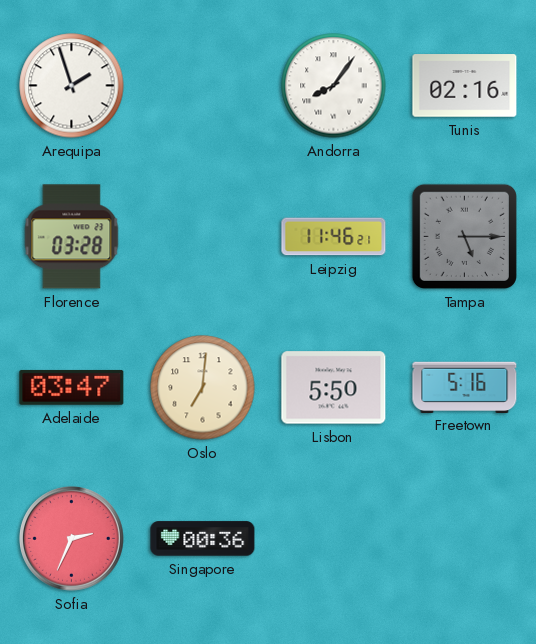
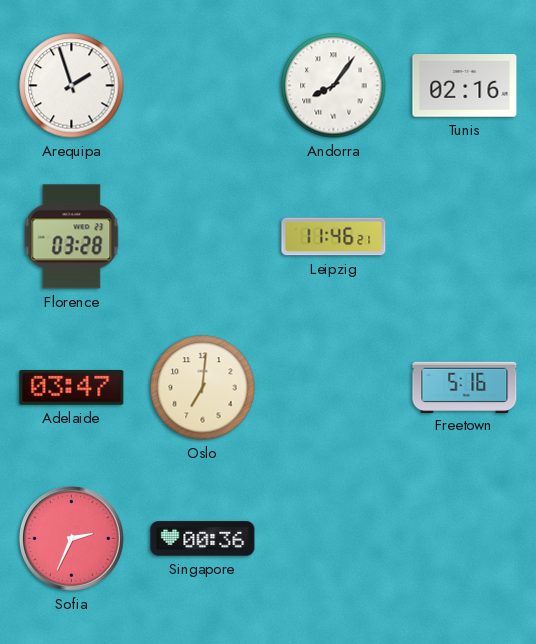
Tampa: 5:15 -> none (464, 236)
Lisbon: 5:50 -> none (334, 388)
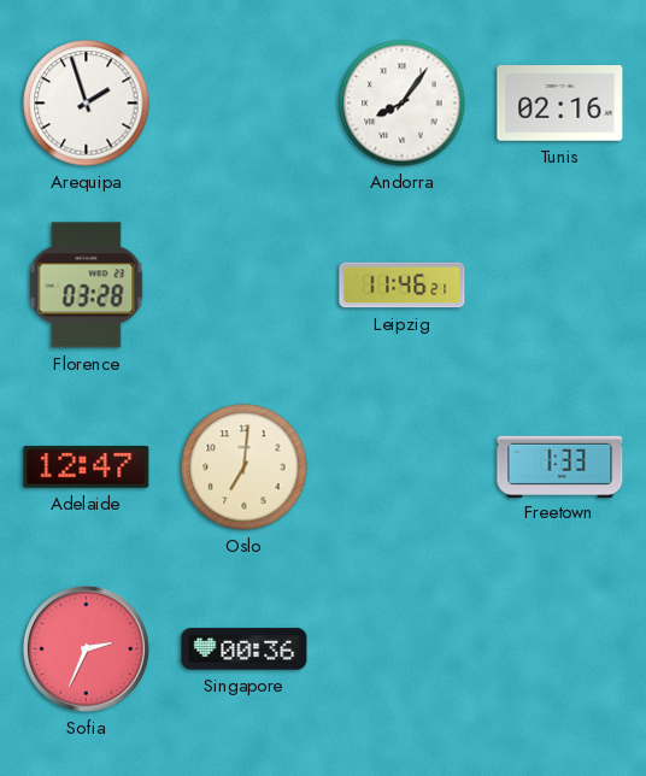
Adelaide: 03:47 -> 12:47 (87, 466)
Freetown: 5:16 -> 1:33 (560, 466)
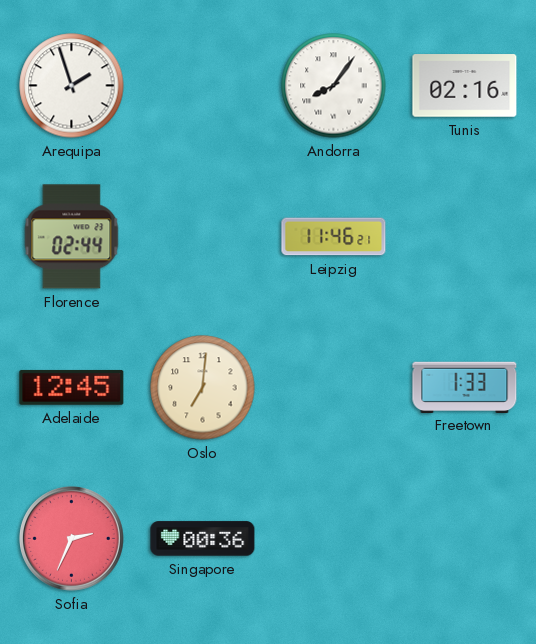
Florence: 03:28 -> 02:44 (72, 237)
Adelaide: 12:47 -> 12:45 (72, 387)
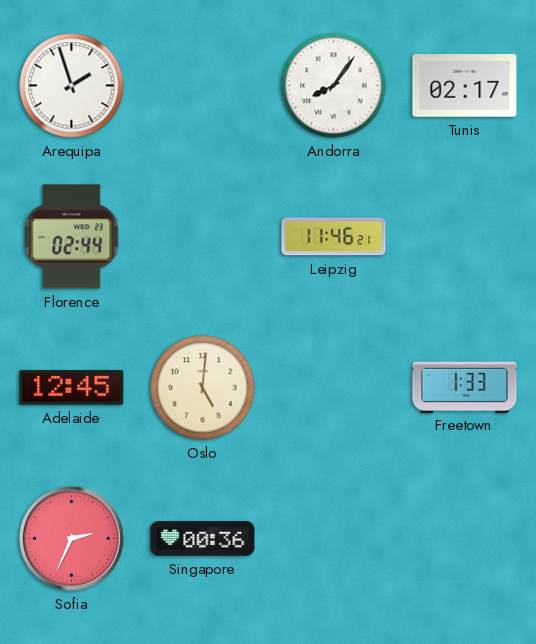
Tunis: 02:16 -> 02:17 (465, 86)
Oslo: 7:01 -> 5:01 (203, 388)
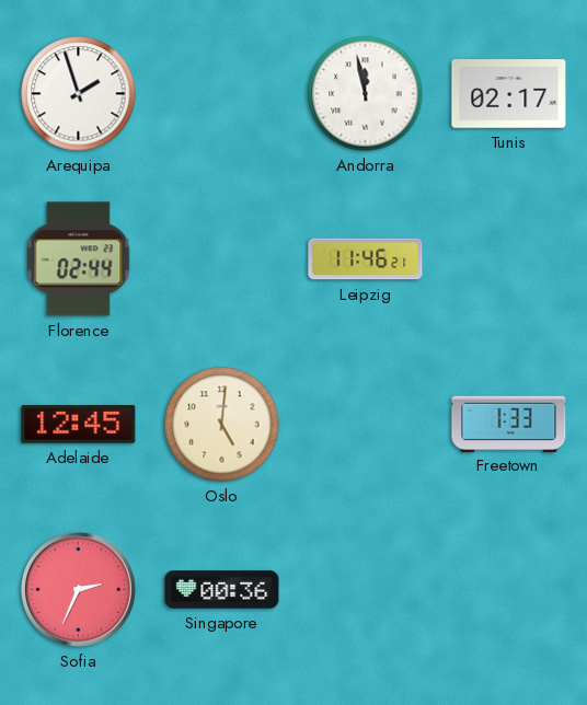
Andorra: 8:06 -> 11:58 (366, 94)
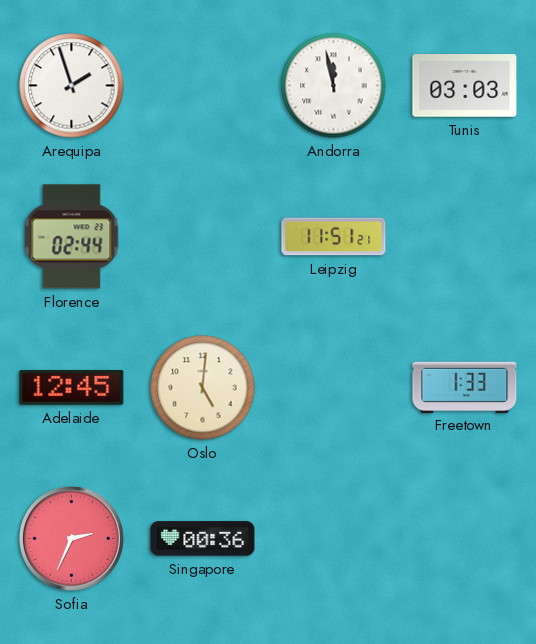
Tunis: 02:17 -> 03:03 (465, 86)
Leipzig: 11:46 -> 11:51 (334, 237)
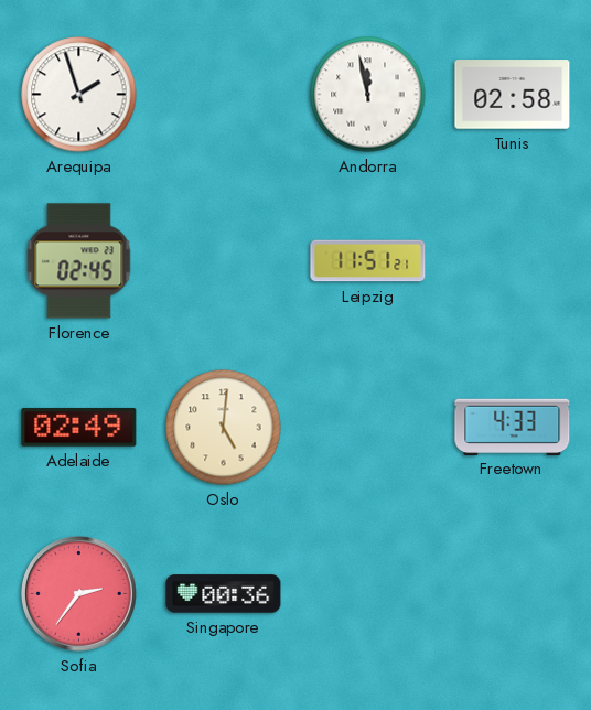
Tunis: 03:03 -> 02:58 (513, 95)
Florence: 02:44 -> 02:45 (79, 261)
Adelaide: 12:45 -> 02:49 (79, 427)
Freetown: 1:33 -> 4:33 (513, 427)
Sofia: 2:34 -> 2:36 (78, 593)
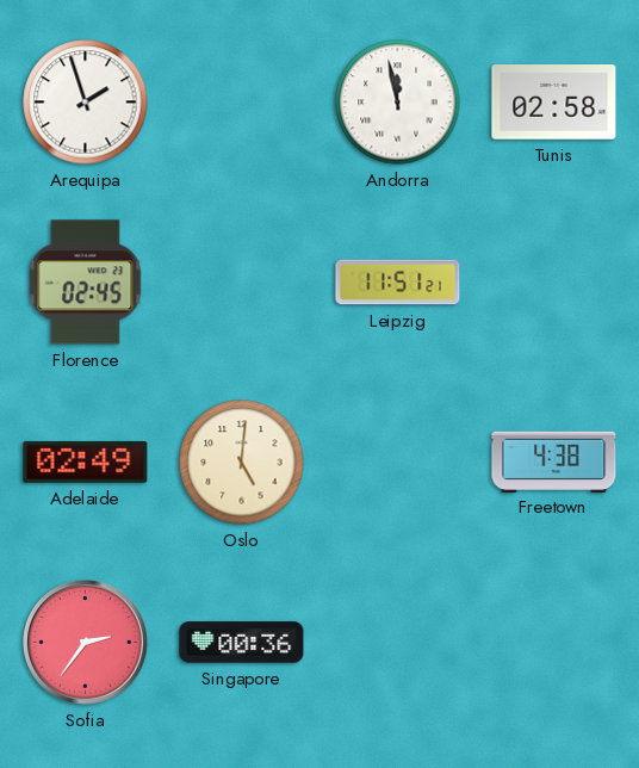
Freetown: 4:33 -> 4:38 (554, 462)
